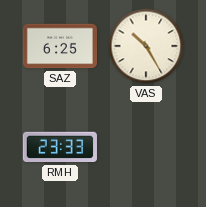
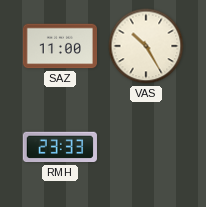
SAZ: 6:25 -> 11:00 (59, 46)
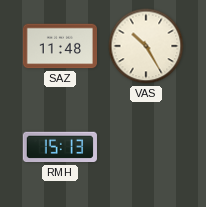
SAZ: 11:00 -> 11:48 (59, 46)
RMH: 23:33 -> 15:13 (60, 147)
